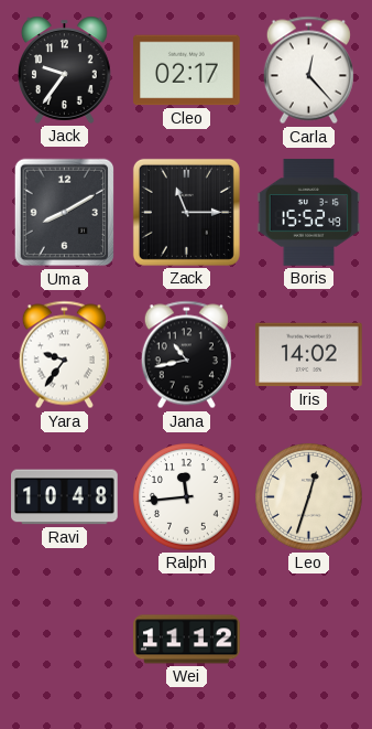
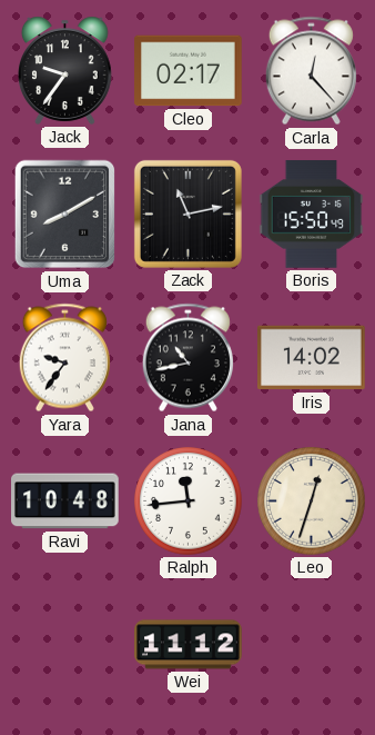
Zack: 11:15 -> 11:13 (187, 213)
Boris: 15:52 -> 15:50 (312, 215)
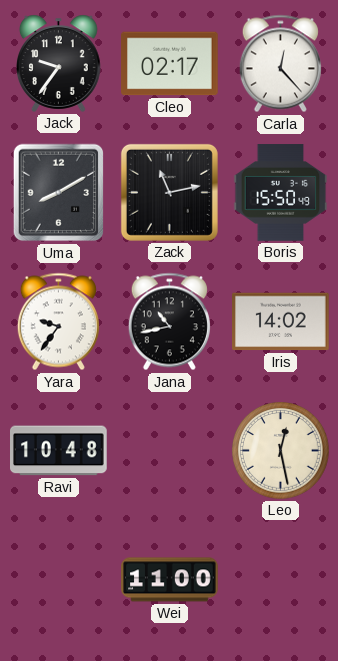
Ralph: 11:44 -> none (189, 501)
Leo: 12:33 -> 12:28 (281, 451)
Wei: 11:12 -> 11:00 (170, 580)
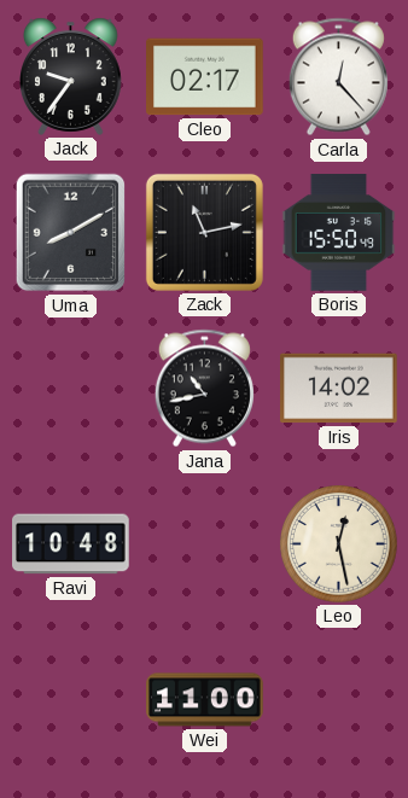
Yara: 9:36 -> none (58, 322)
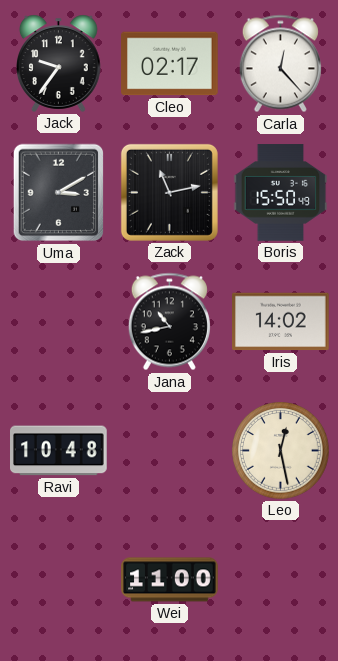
Uma: 8:10 -> 3:10 (59, 193)
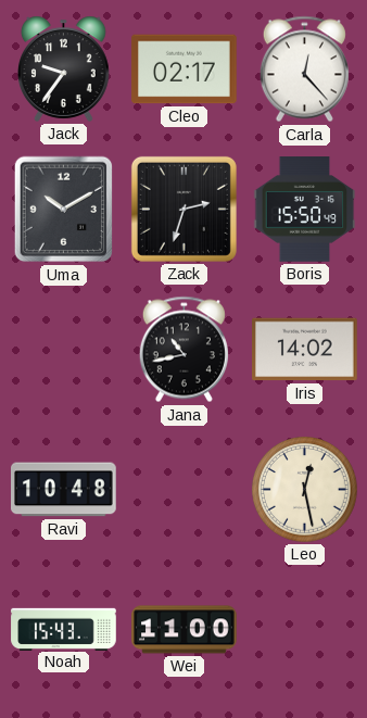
Uma: 3:10 -> 10:10 (64, 210)
Zack: 11:13 -> 2:33 (184, 209)
Noah: none -> 15:43 (64, 629)
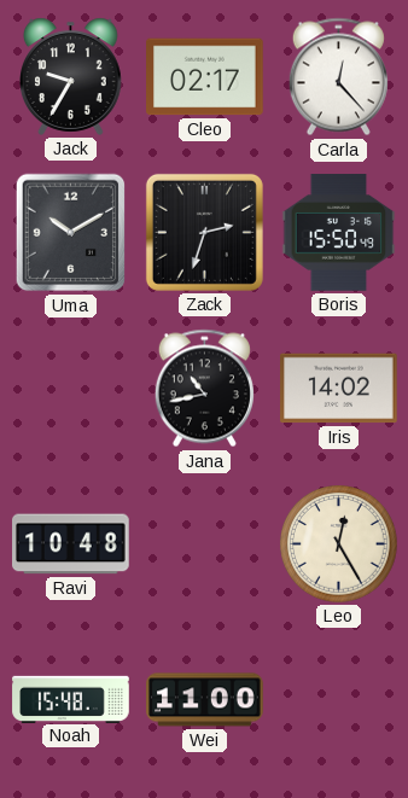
Jack: 9:36 -> 9:35 (71, 76)
Leo: 12:28 -> 12:25 (339, 544)
Noah: 15:43 -> 15:48 (71, 699)
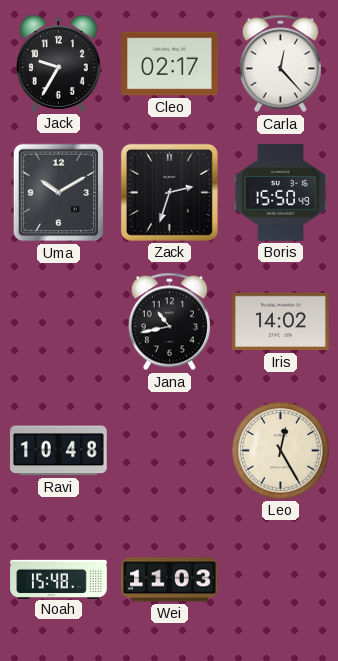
Wei: 11:00 -> 11:03 (170, 580)
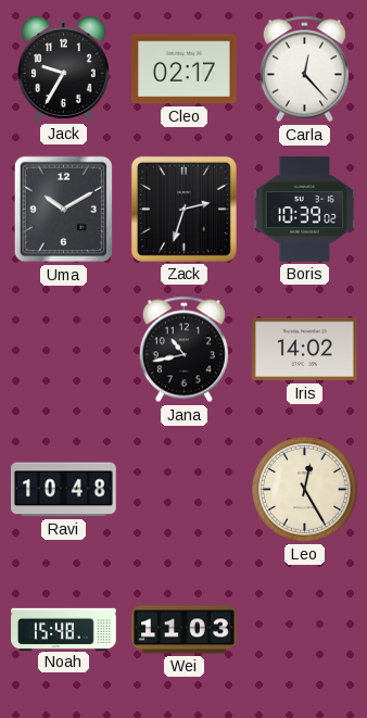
Boris: 15:50 -> 10:39 (305, 210)
